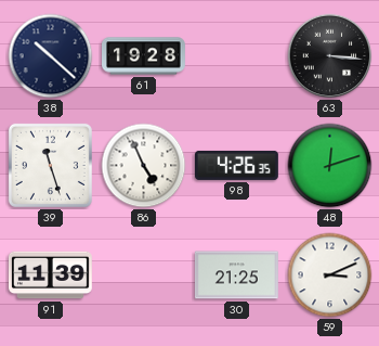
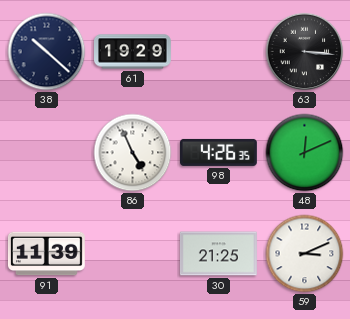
61: 19:28 -> 19:29 (133, 52)
39: 11:27 -> none (50, 165)
48: 12:12 -> 12:11 (305, 153)
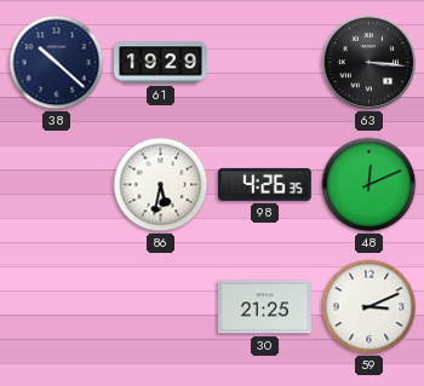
86: 4:56 -> 5:32 (161, 185)
91: 11:39 -> none (46, 254)
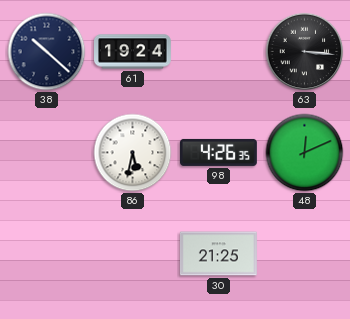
61: 19:29 -> 19:24 (133, 52)
59: 3:11 -> none (369, 307)
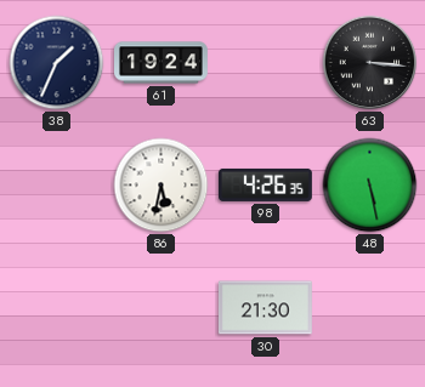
38: 10:22 -> 1:34 (57, 63)
48: 12:11 -> 5:28 (370, 186)
30: 21:25 -> 21:30 (265, 308)
